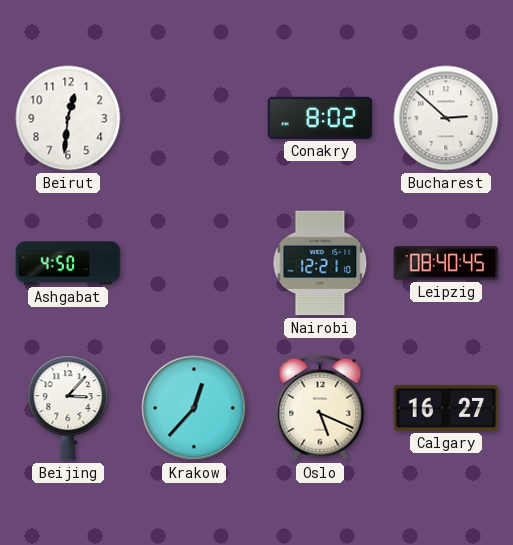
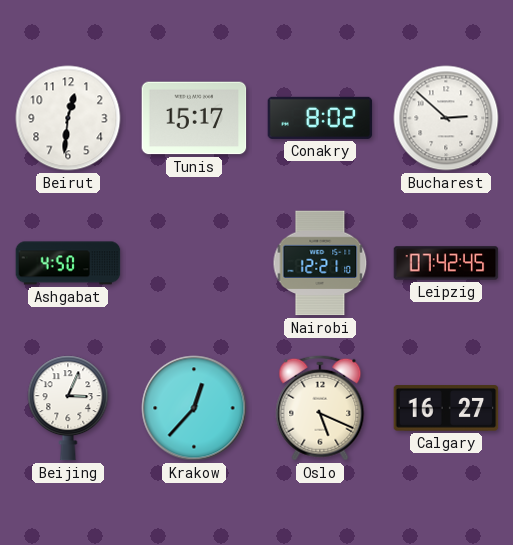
Tunis: none -> 15:17 (194, 118)
Leipzig: 08:40 -> 07:42 (446, 263)
Beijing: 3:07 -> 3:04 (68, 408)
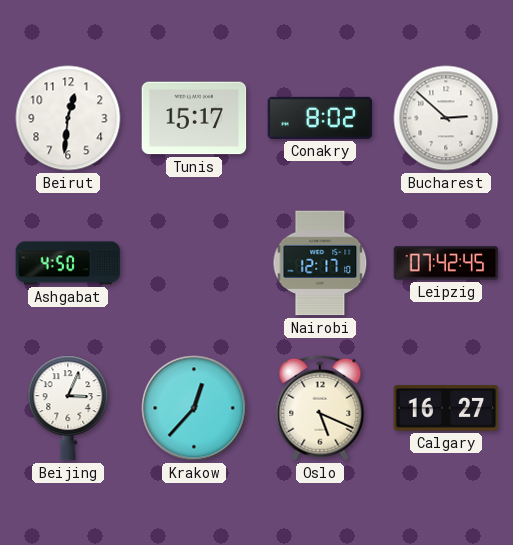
Nairobi: 12:21 -> 12:17 (320, 263)
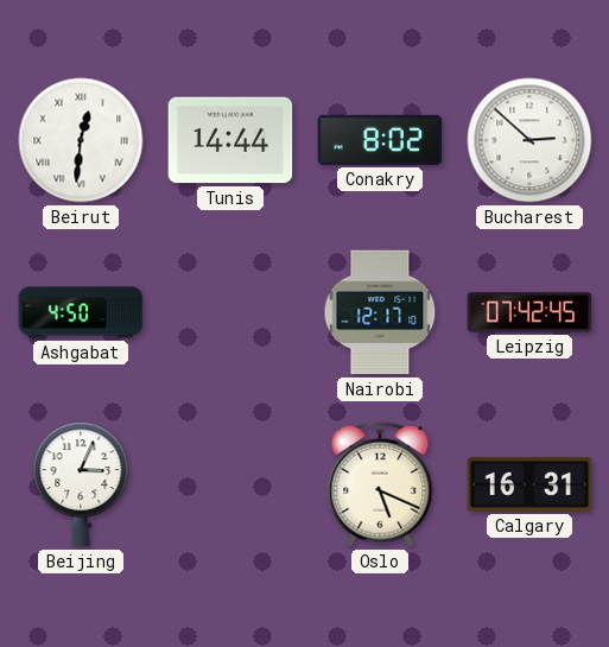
Beirut numerals: Arabic -> Roman (81, 140)
Tunis: 15:17 -> 14:44 (230, 140)
Krakow: 12:37 -> none (194, 408)
Calgary: 16:27 -> 16:31 (529, 484)
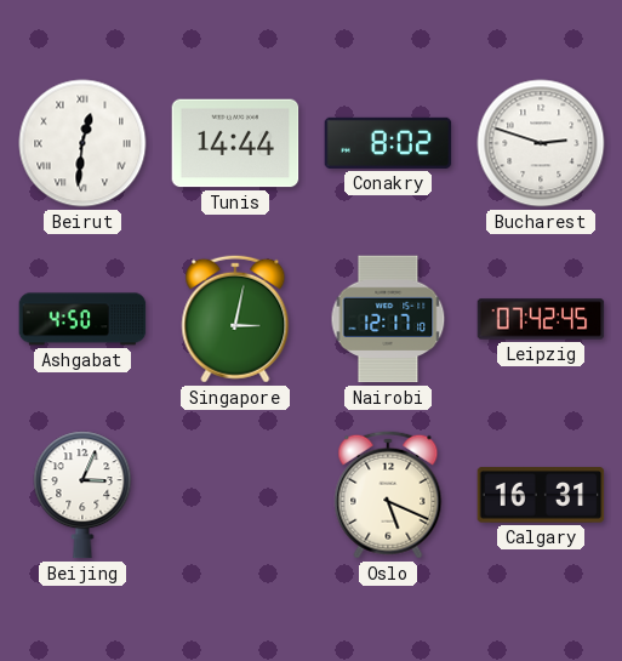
Bucharest: 2:52 -> 2:48 (541, 143)
Singapore: none -> 3:02 (235, 319)
